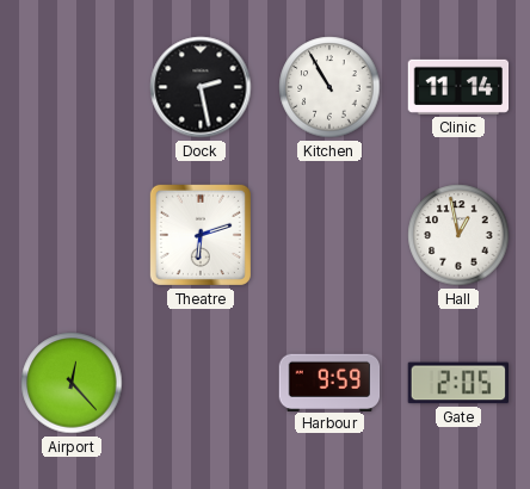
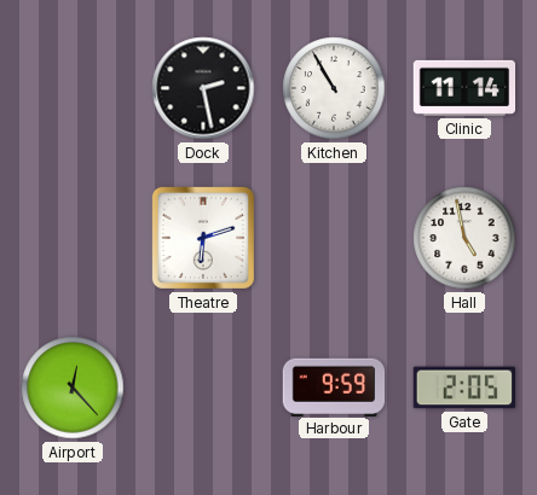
Hall: 12:58 -> 4:58 (464, 238)
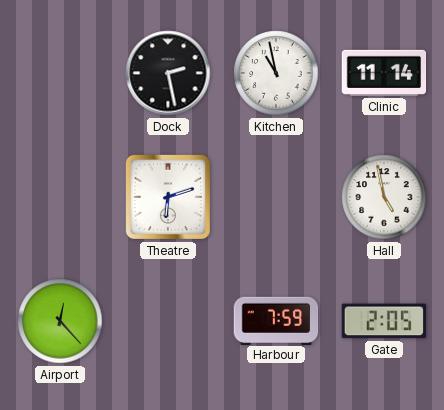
Kitchen: 10:55 -> 10:58 (276, 73)
Harbour: 9:59 -> 7:59 (276, 320)
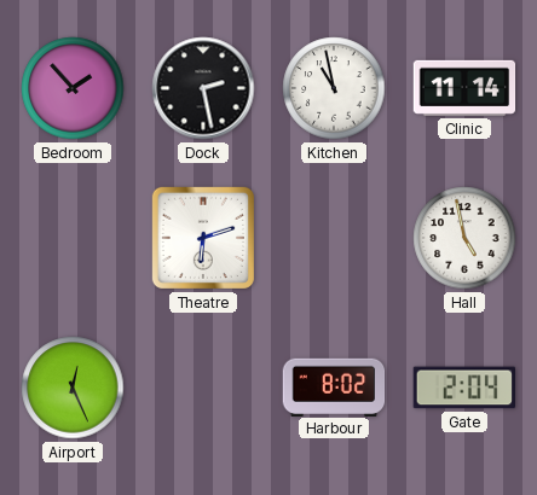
Bedroom: none -> 1:53 (73, 88)
Airport: 12:23 -> 12:26 (73, 388)
Harbour: 7:59 -> 8:02 (334, 386)
Gate: 2:05 -> 2:04 (463, 388)
